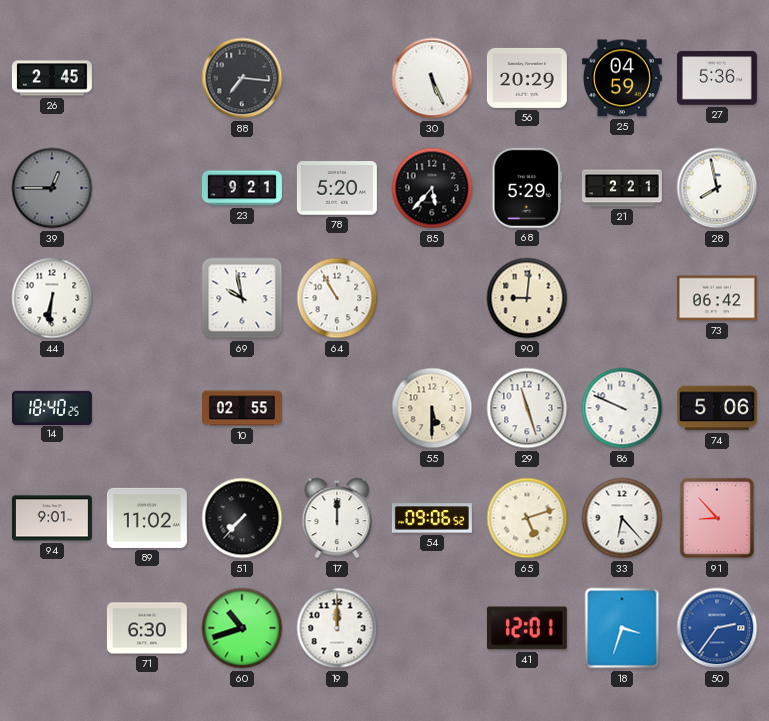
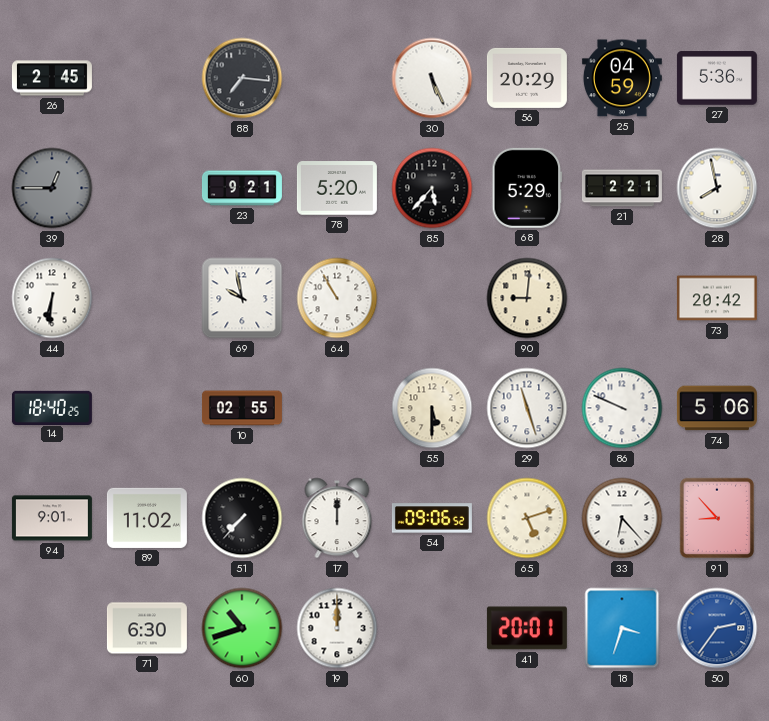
73: 06:42 -> 20:42 (717, 298)
41: 12:01 -> 20:01 (527, 628)
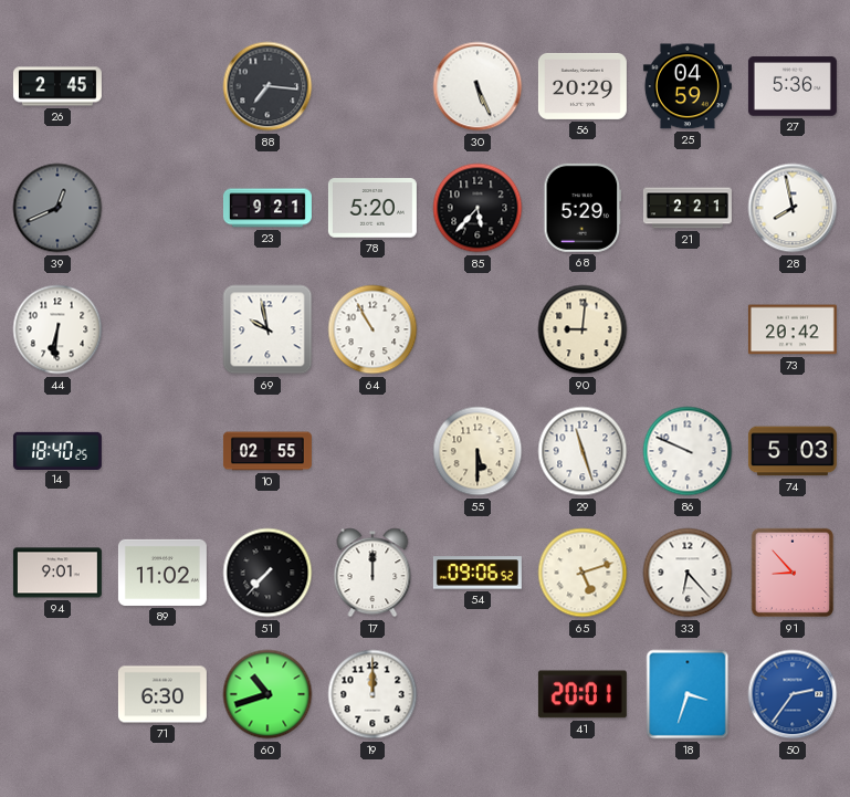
39: 12:45 -> 12:41 (57, 208)
74: 5:06 -> 5:03 (793, 451)
